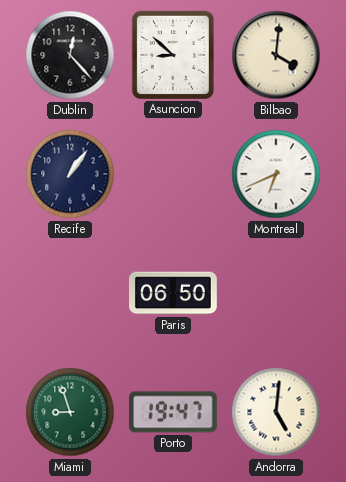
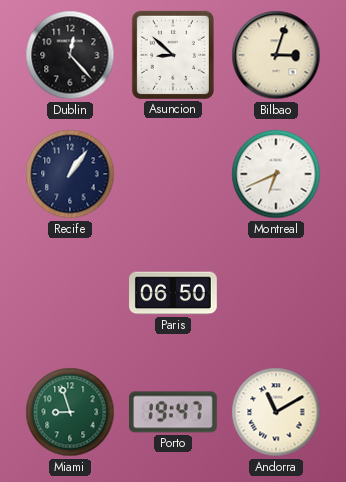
Bilbao: 4:01 -> 3:03 (276, 55)
Andorra: 5:01 -> 11:10 (276, 412)
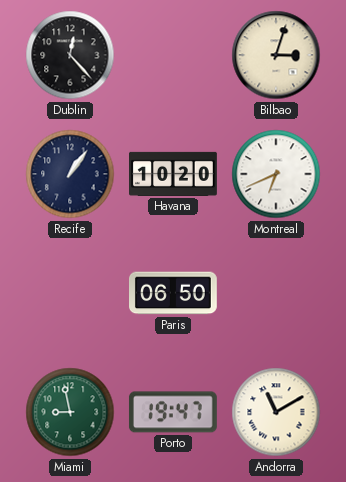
Asuncion: 8:52 -> none (173, 55)
Havana: none -> 10:20 (174, 174)
Miami: 8:57 -> 8:58 (70, 412)
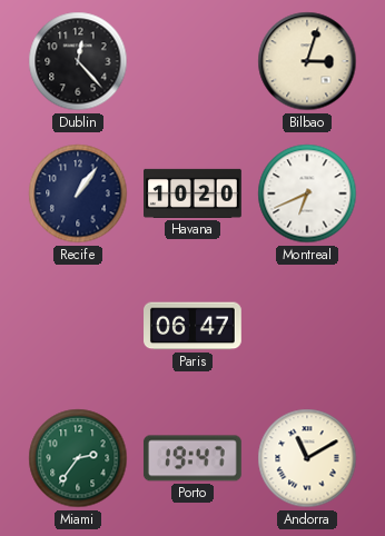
Paris: 06:50 -> 06:47 (194, 326)
Miami: 8:58 -> 2:36 (78, 458)
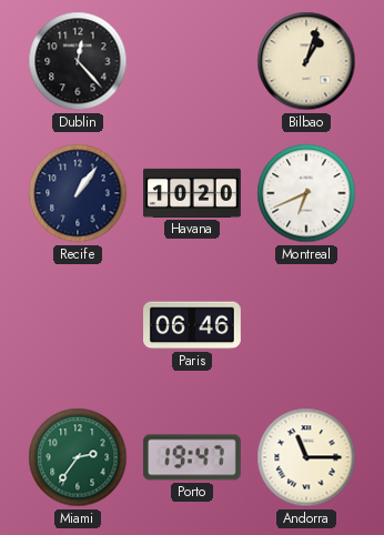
Bilbao: 3:03 -> 1:03 (306, 61)
Paris: 06:47 -> 06:46 (193, 325)
Andorra: 11:10 -> 11:15 (306, 457)
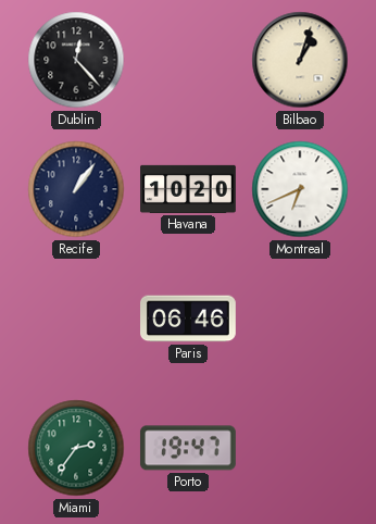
Andorra: 11:15 -> none (306, 457)
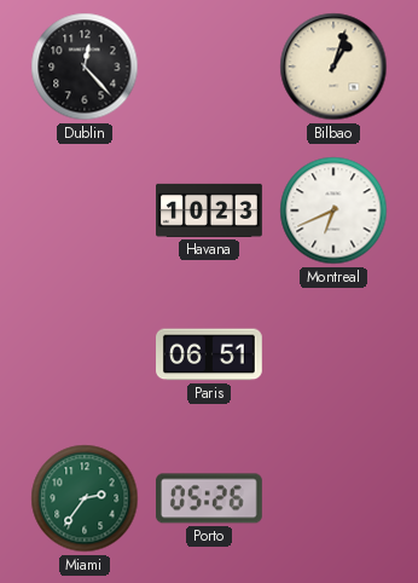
Recife: 1:06 -> none (76, 189)
Havana: 10:20 -> 10:23 (210, 210)
Paris: 06:46 -> 06:51 (210, 354)
Porto: 19:47 -> 05:26 (209, 498)
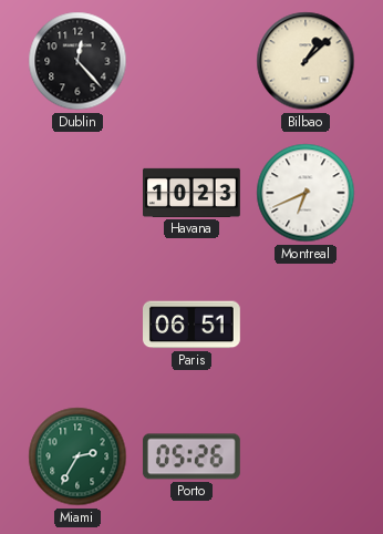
Bilbao: 1:03 -> 1:08 (306, 61)
Miami: 2:36 -> 2:35 (77, 456)
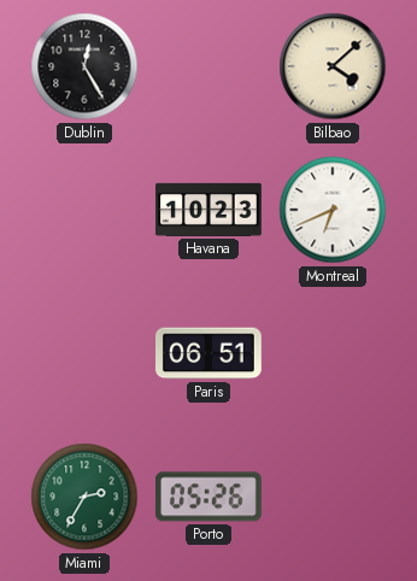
Dublin: 12:23 -> 12:25 (84, 66)
Bilbao: 1:08 -> 4:08 (333, 66)
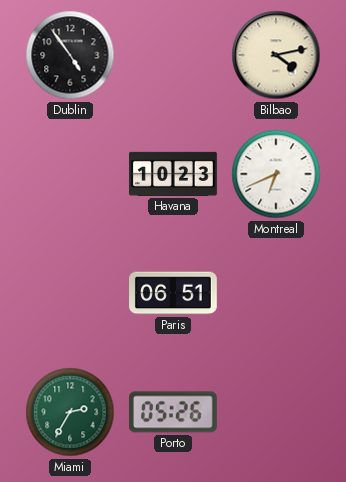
Dublin: 12:25 -> 4:54 (70, 55)
Bilbao: 4:08 -> 4:13 (276, 55)
